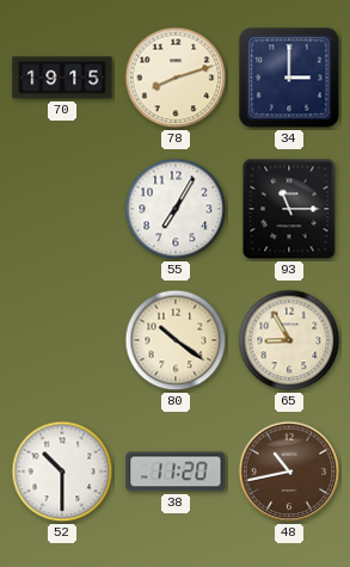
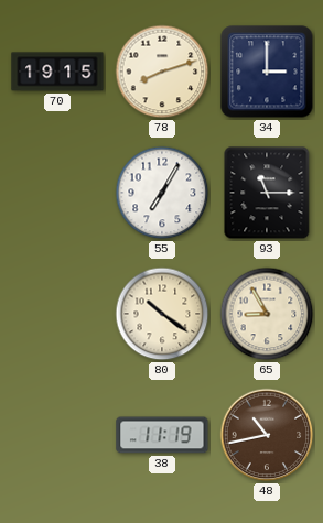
52: 10:30 -> none (62, 472)
38: 11:20 -> 11:19 (162, 435)
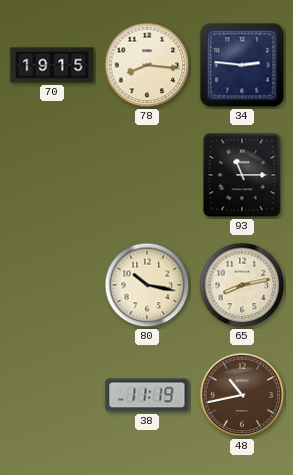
78: 8:12 -> 8:16 (147, 65)
34: 3:00 -> 2:46 (242, 65)
55: 7:05 -> none (162, 193)
80: 10:21 -> 10:17 (147, 285)
65: 8:55 -> 8:13 (242, 285)
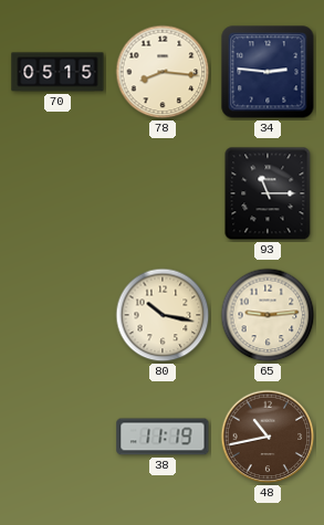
70: 19:15 -> 05:15 (58, 72)
65: 8:13 -> 9:14 (268, 315)
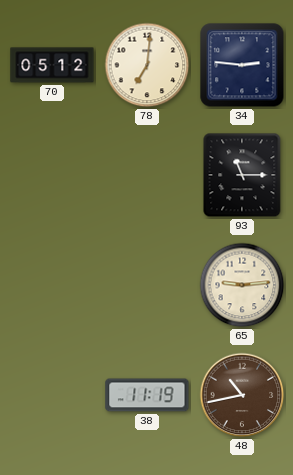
70: 05:15 -> 05:12 (52, 65)
78: 8:16 -> 7:01 (147, 65)
80: 10:17 -> none (163, 315)
